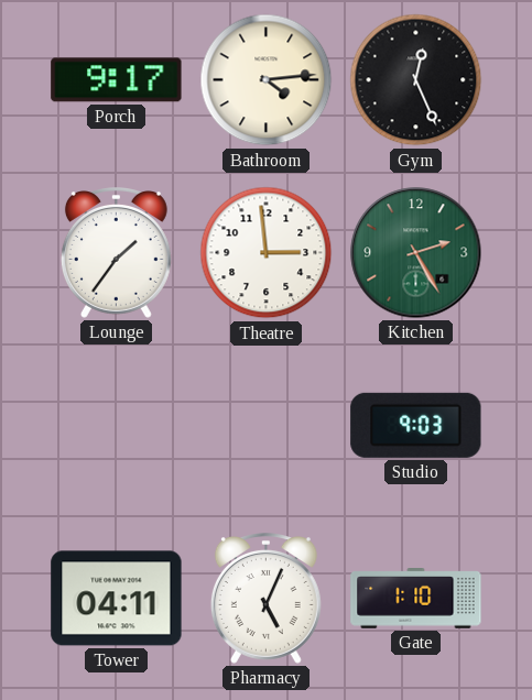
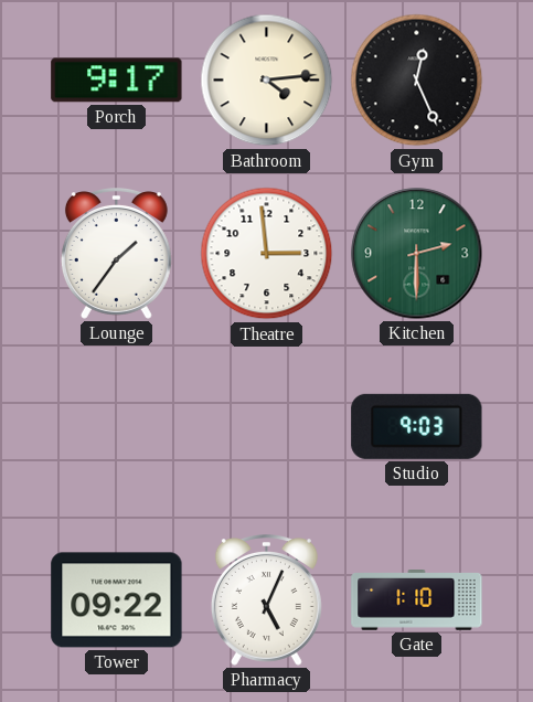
Kitchen: 2:25 -> 2:30 (417, 254)
Tower: 04:11 -> 09:22 (117, 600)
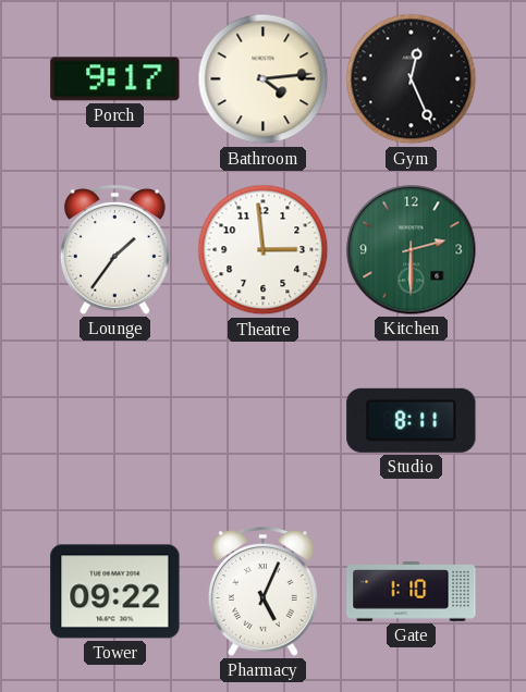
Studio: 9:03 -> 8:11 (412, 420)
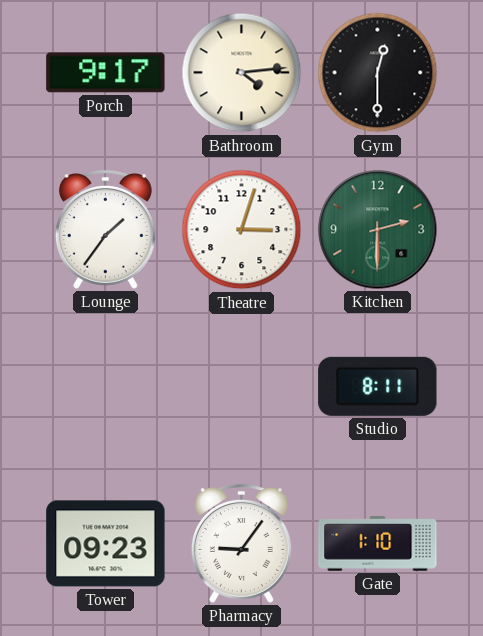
Gym: 12:26 -> 12:30 (378, 73)
Theatre: 2:59 -> 3:03 (242, 230)
Tower: 09:22 -> 09:23 (106, 544)
Pharmacy: 5:04 -> 9:06 (241, 544)
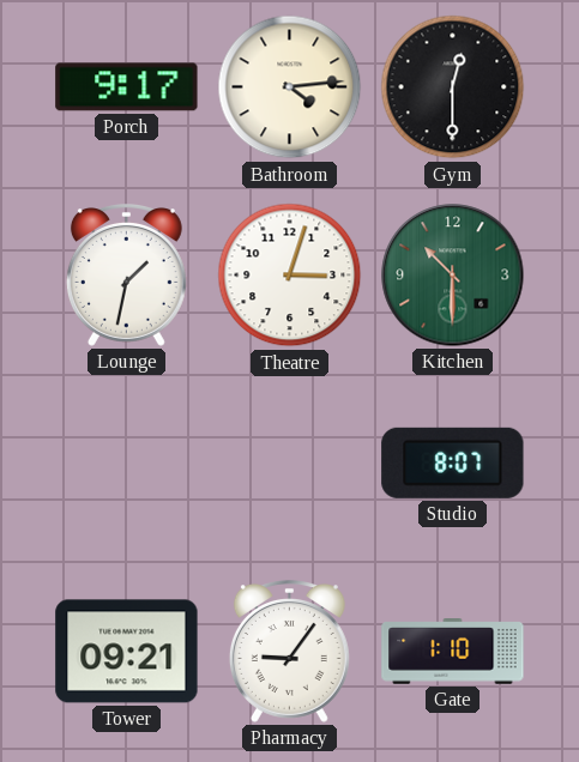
Lounge: 1:36 -> 1:32 (126, 276)
Kitchen: 2:30 -> 10:30 (453, 276)
Studio: 8:11 -> 8:07 (453, 462)
Tower: 09:23 -> 09:21 (127, 652)
